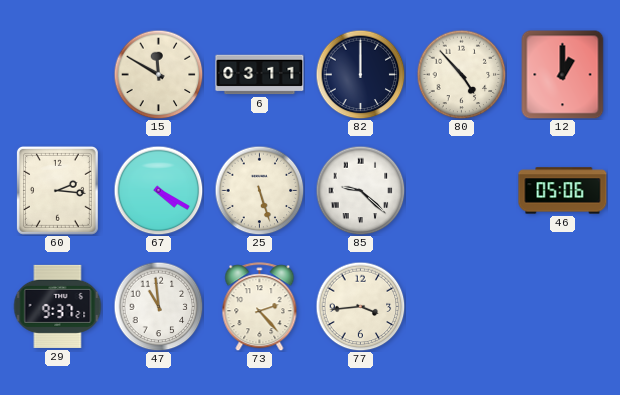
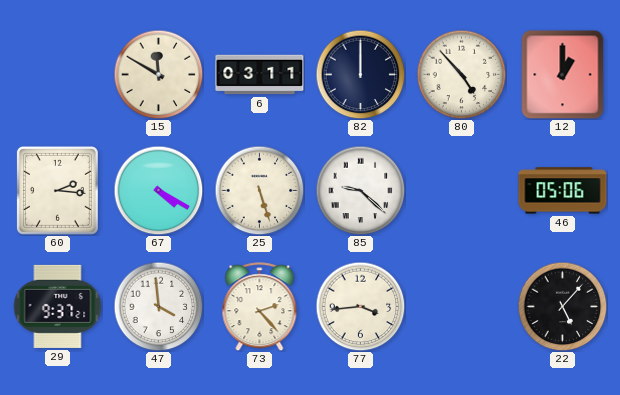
47: 10:59 -> 3:59 (158, 306)
22: none -> 5:07 (562, 306)
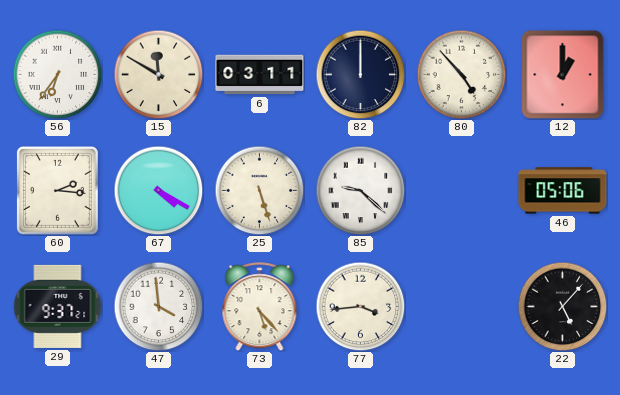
56: none -> 6:36 (57, 74)
73: 2:23 -> 5:23 (260, 307)
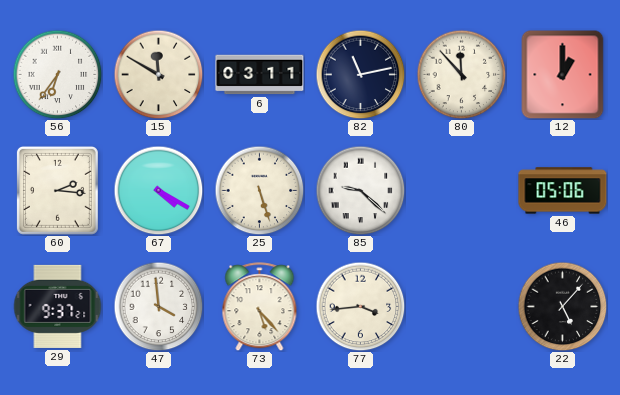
82: 12:00 -> 11:13 (360, 74)
80: 4:53 -> 11:53 (461, 74)
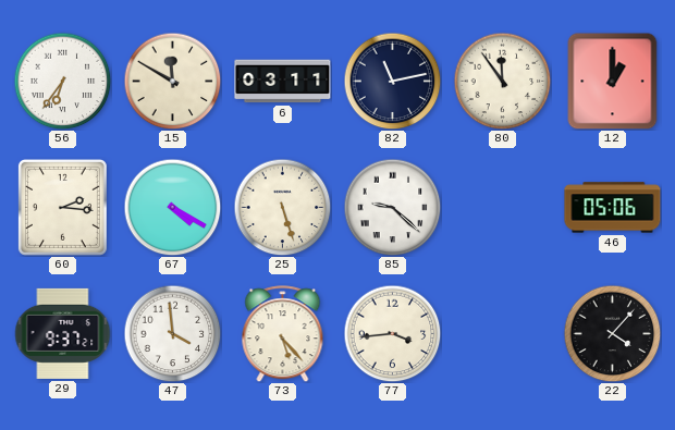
80: 11:53 -> 11:54 (502, 81)
22: 5:07 -> 4:07 (612, 333)
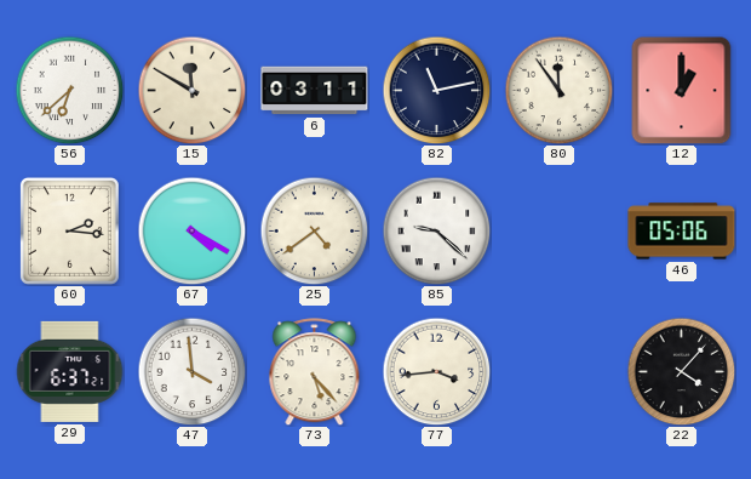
56: 6:36 -> 6:38 (69, 90)
25: 5:27 -> 4:39 (314, 230)
29: 9:37 -> 6:37 (69, 371)
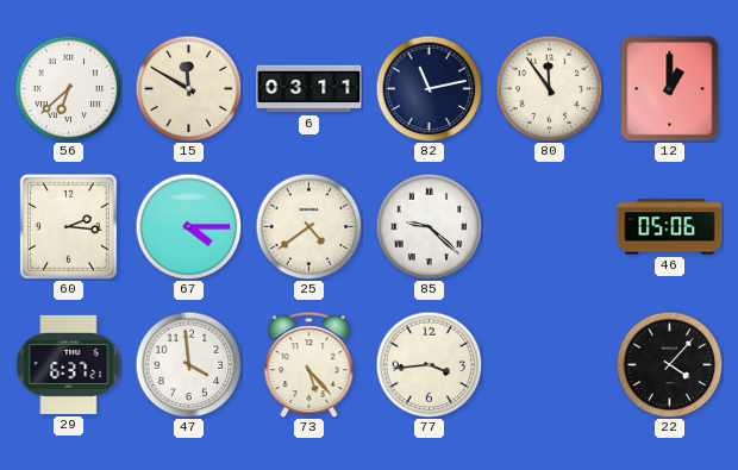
67: 4:20 -> 4:15 (188, 226)
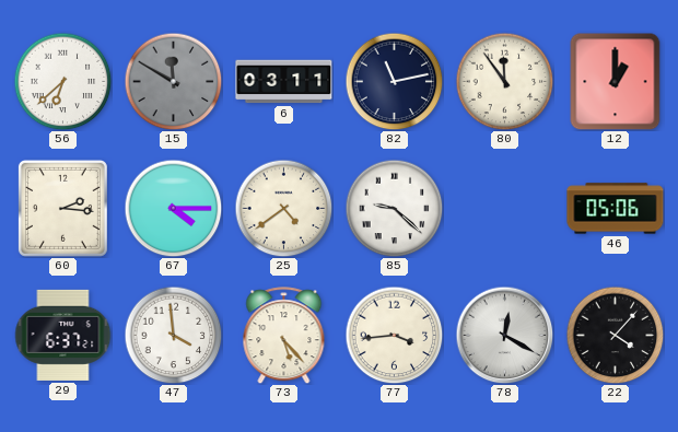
15 dial: cream -> grey (173, 81)
78: none -> 12:20 (504, 335)
